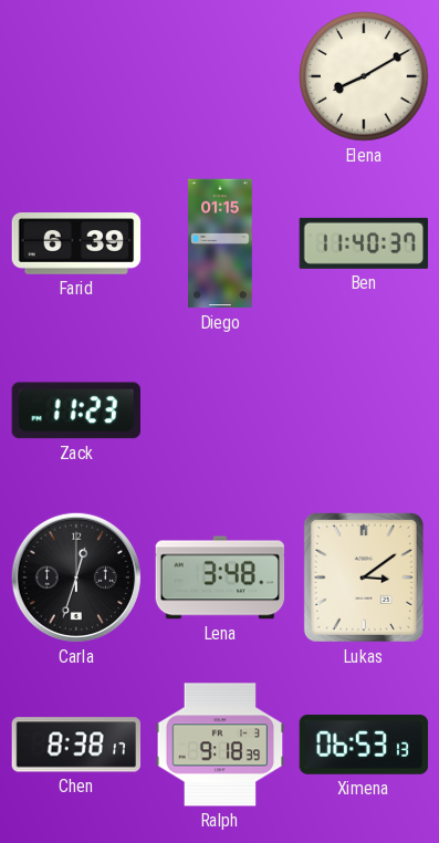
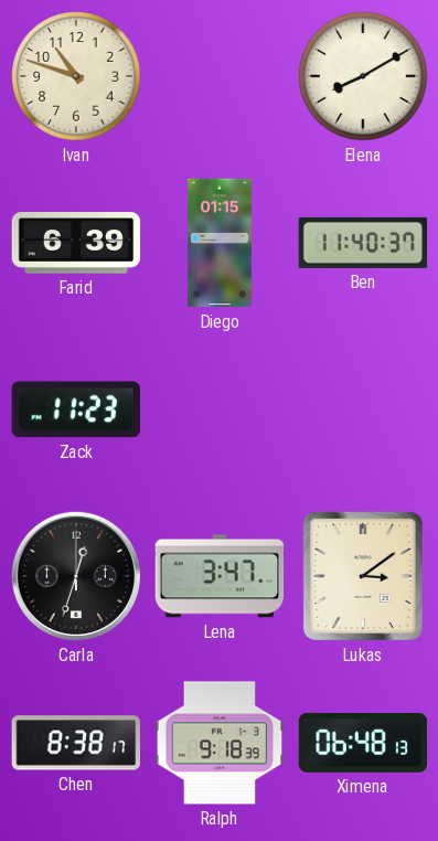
Ivan: none -> 10:48 (76, 76)
Lena: 3:48 -> 3:47 (220, 576)
Ximena: 06:53 -> 06:48 (363, 743)
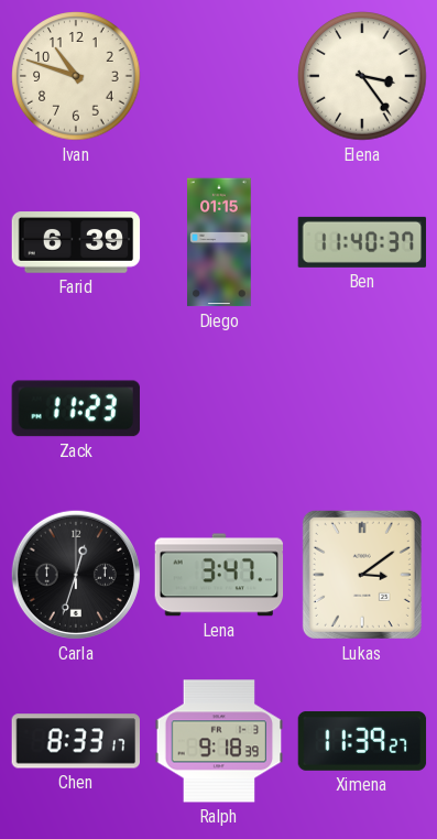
Elena: 8:10 -> 3:24 (362, 76)
Chen: 8:38 -> 8:33 (75, 741)
Ximena: 06:48 -> 11:39 (362, 741)
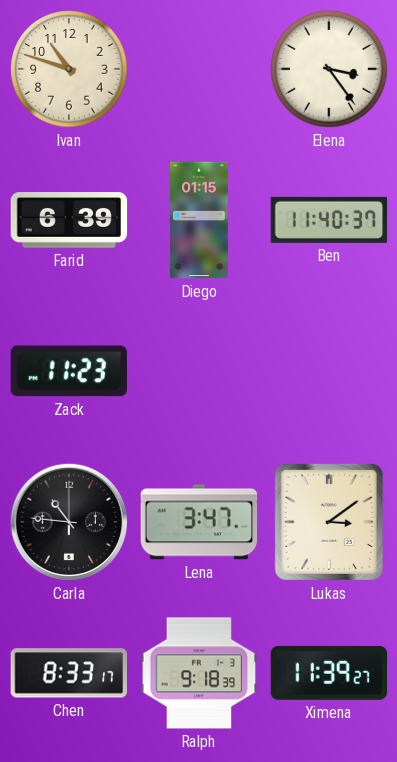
Carla: 12:33 -> 10:46 (69, 522)
